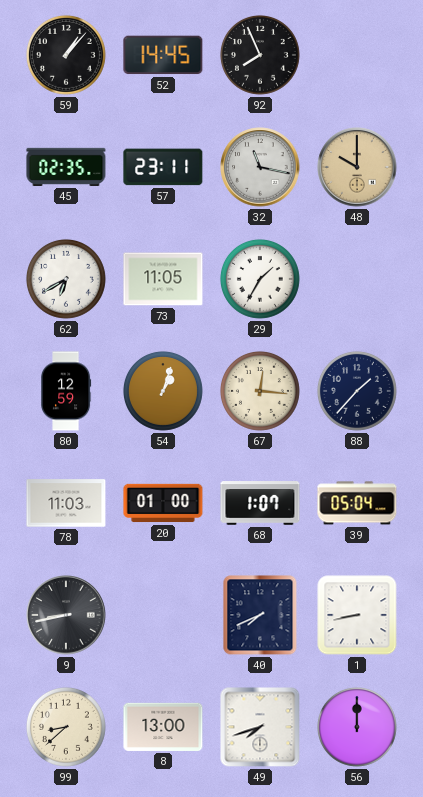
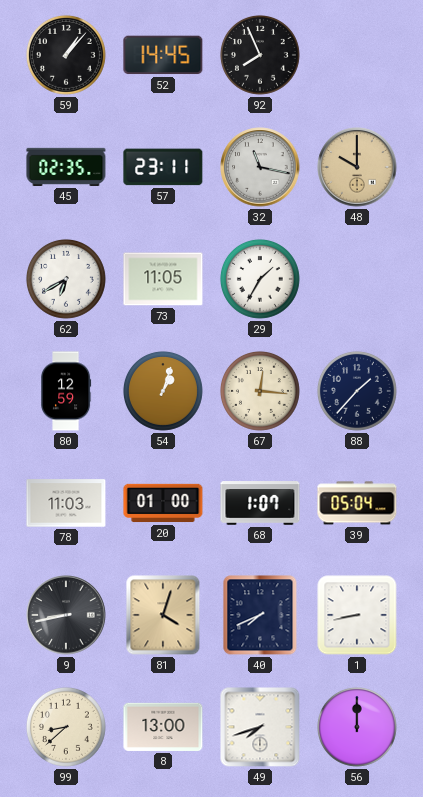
81: none -> 4:03 (163, 615)
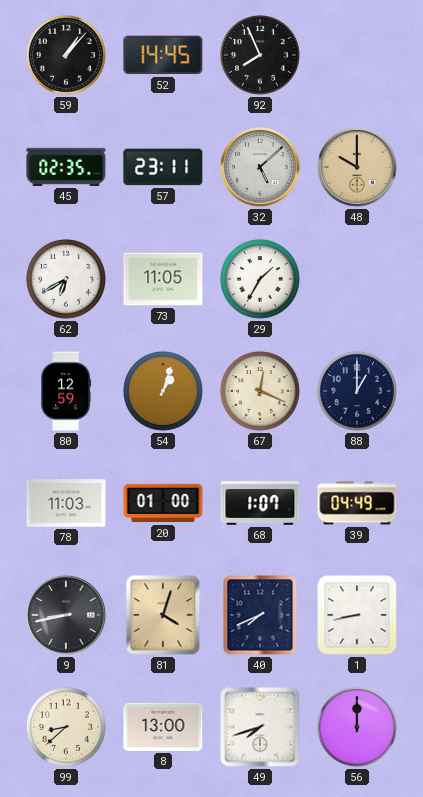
32: 11:17 -> 5:08 (260, 167)
67: 12:16 -> 12:19 (260, 391)
88: 1:37 -> 1:00 (357, 391)
39: 05:04 -> 04:49 (357, 503)
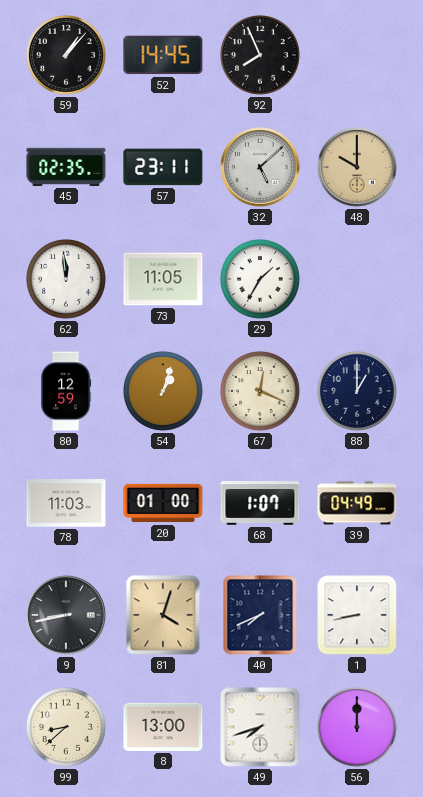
62: 6:40 -> 11:59 (66, 279)
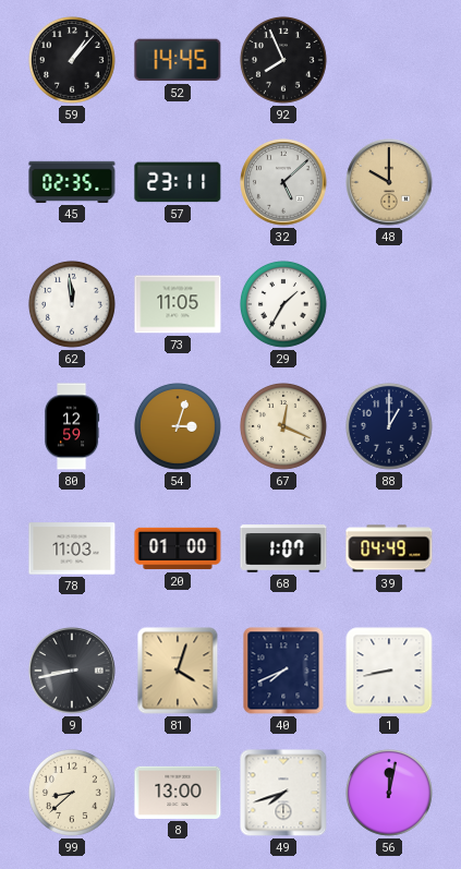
54: 1:03 -> 3:03 (178, 426)
56: 12:00 -> 12:02 (389, 793)
